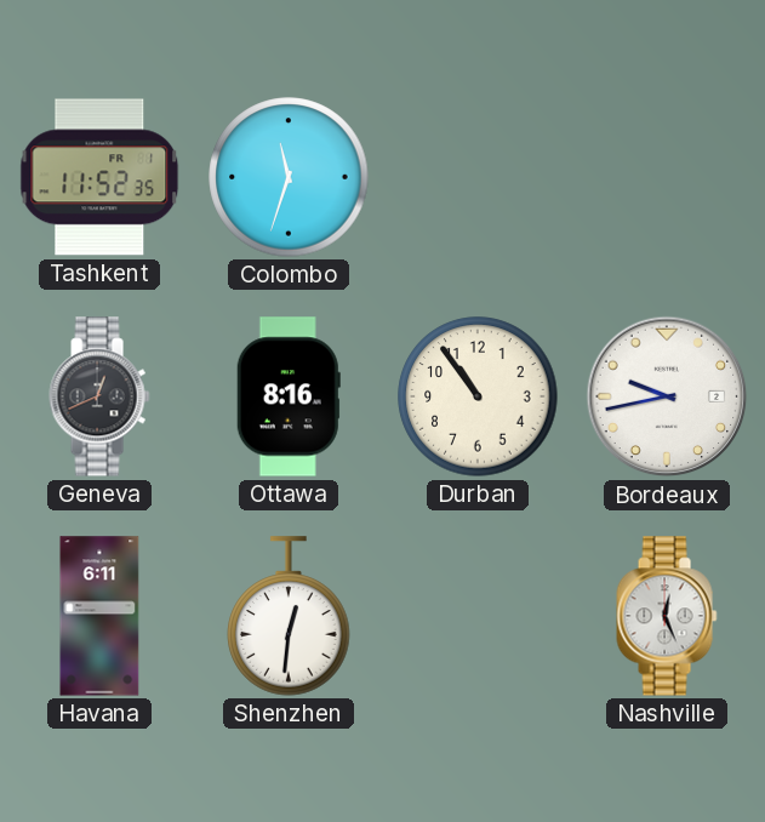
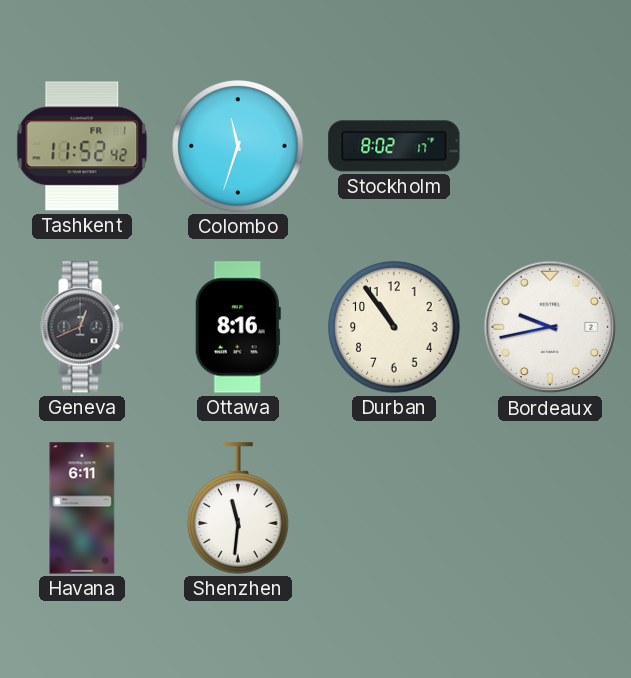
Tashkent: 11:52:35 -> 11:52:42 (82, 146)
Stockholm: none -> 8:02 (394, 146)
Shenzhen: 12:31 -> 11:31 (238, 508)
Nashville: 12:26 -> none (667, 616)
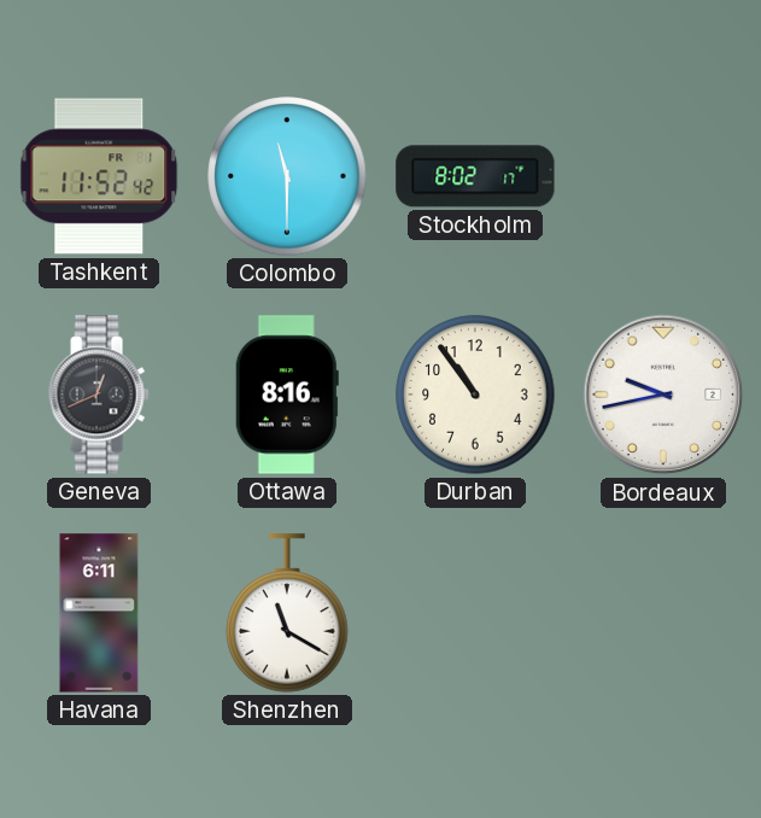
Colombo: 11:33 -> 11:30 (287, 176)
Shenzhen: 11:31 -> 11:20 (287, 613)
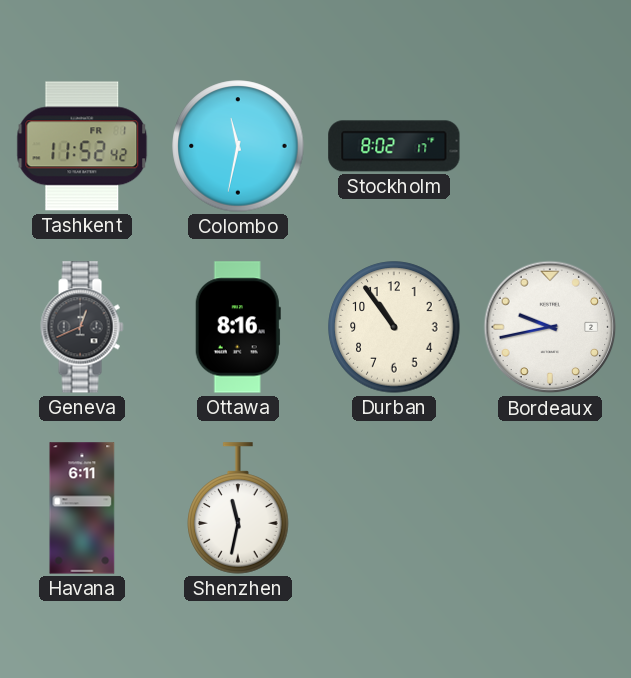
Colombo: 11:30 -> 11:32 (238, 146)
Shenzhen: 11:20 -> 11:32 (238, 508)
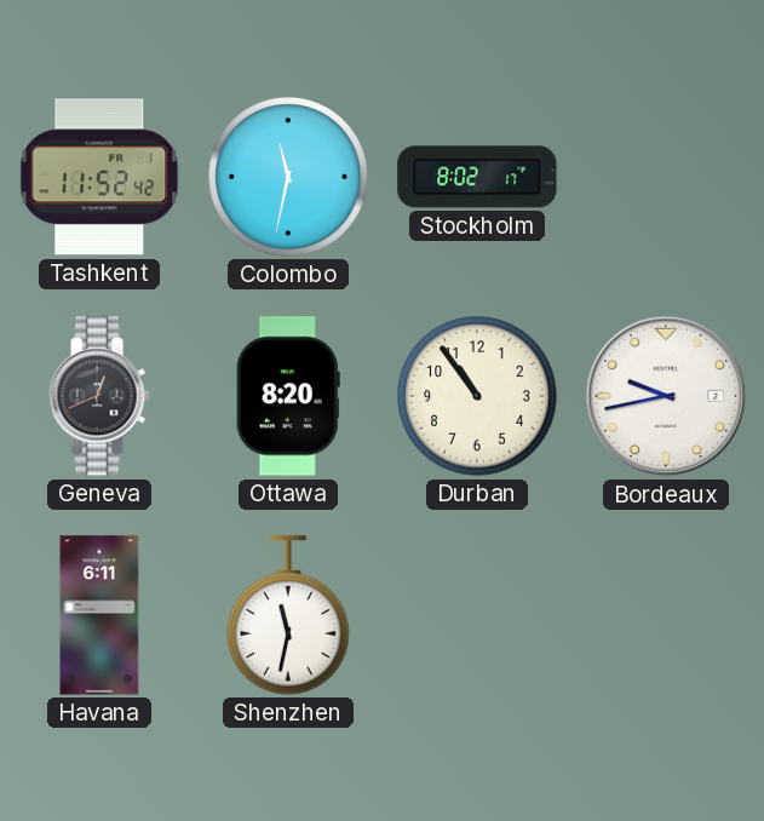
Ottawa: 8:16 -> 8:20 (288, 396)
